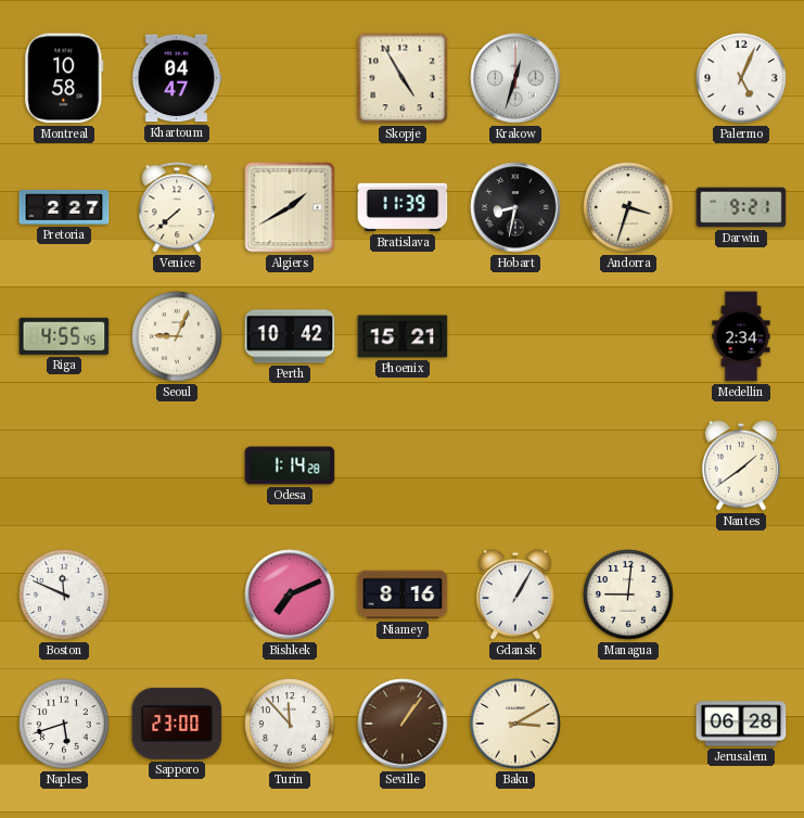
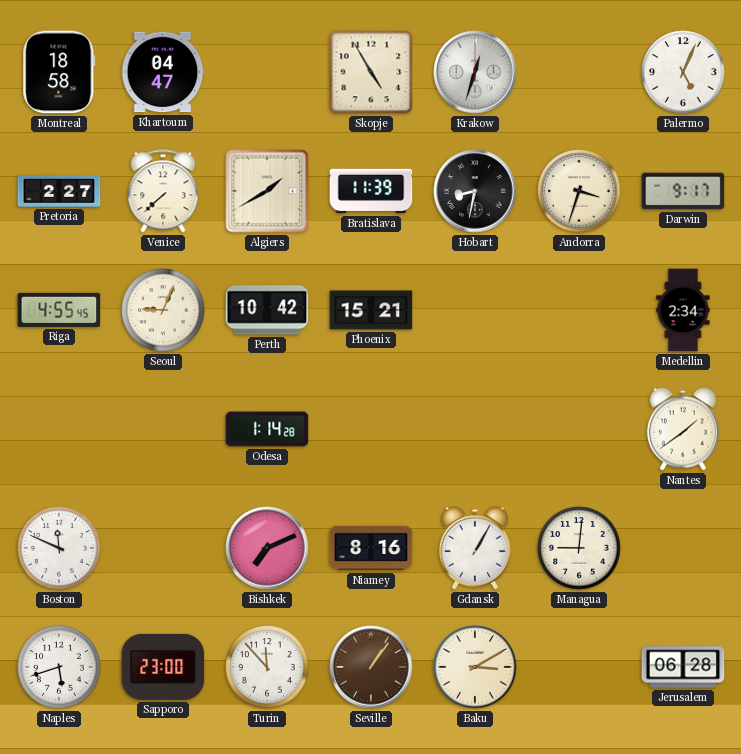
Montreal: 10:58 -> 18:58 (59, 72)
Darwin: 9:21 -> 9:17 (683, 191)
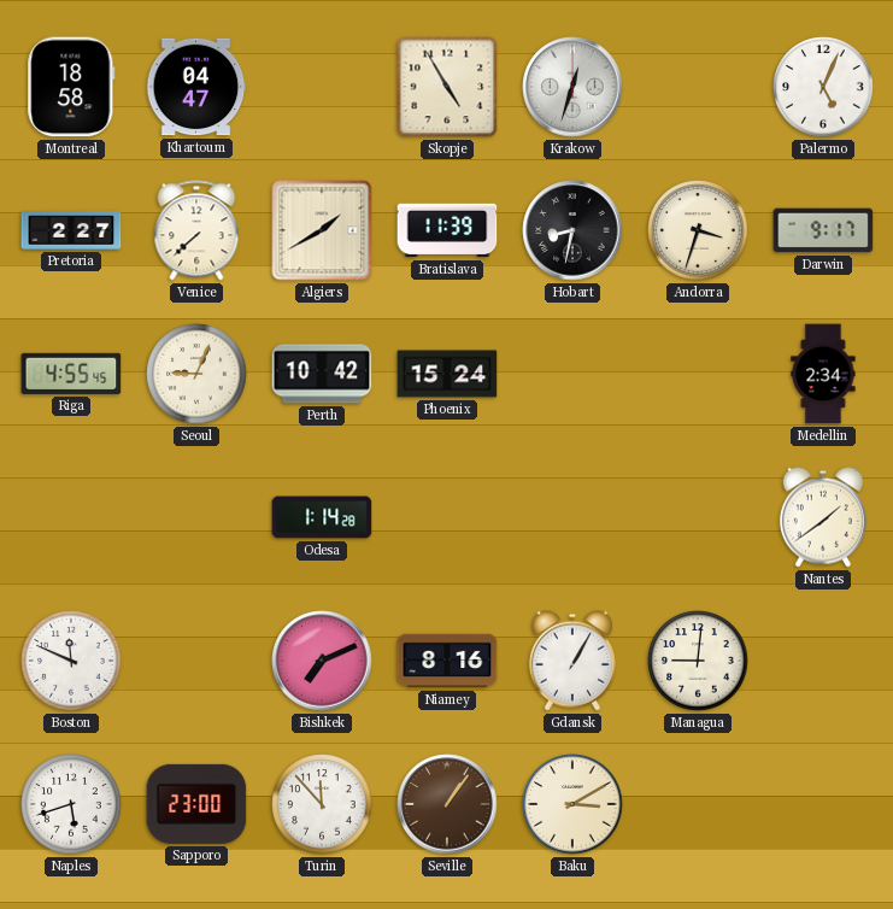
Phoenix: 15:21 -> 15:24 (447, 374)
Jerusalem: 06:28 -> none (683, 667)
